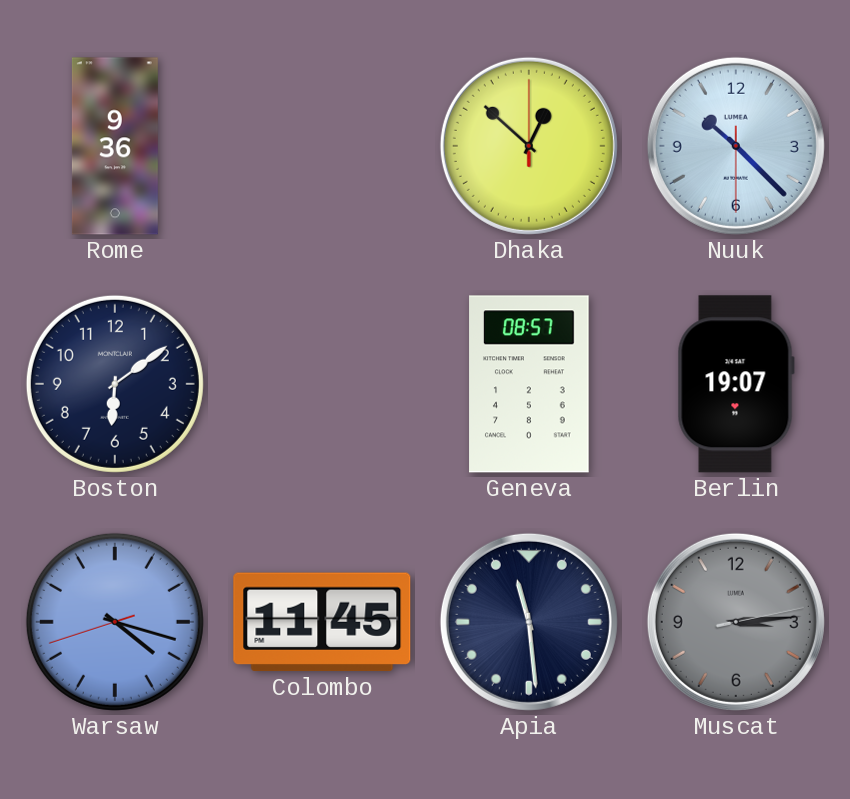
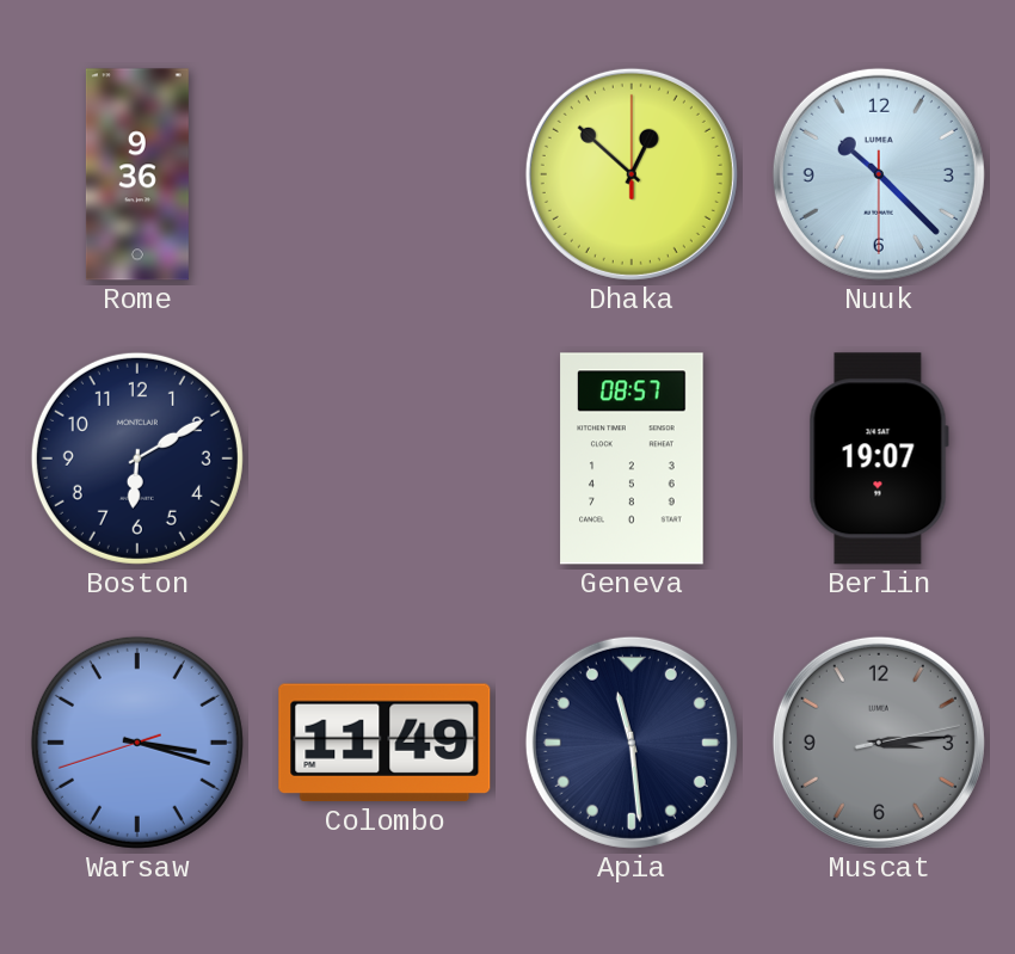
Boston: 6:09 -> 6:10 (137, 458)
Warsaw: 4:17 -> 3:17 (137, 743)
Colombo: 11:45 -> 11:49 (385, 743)
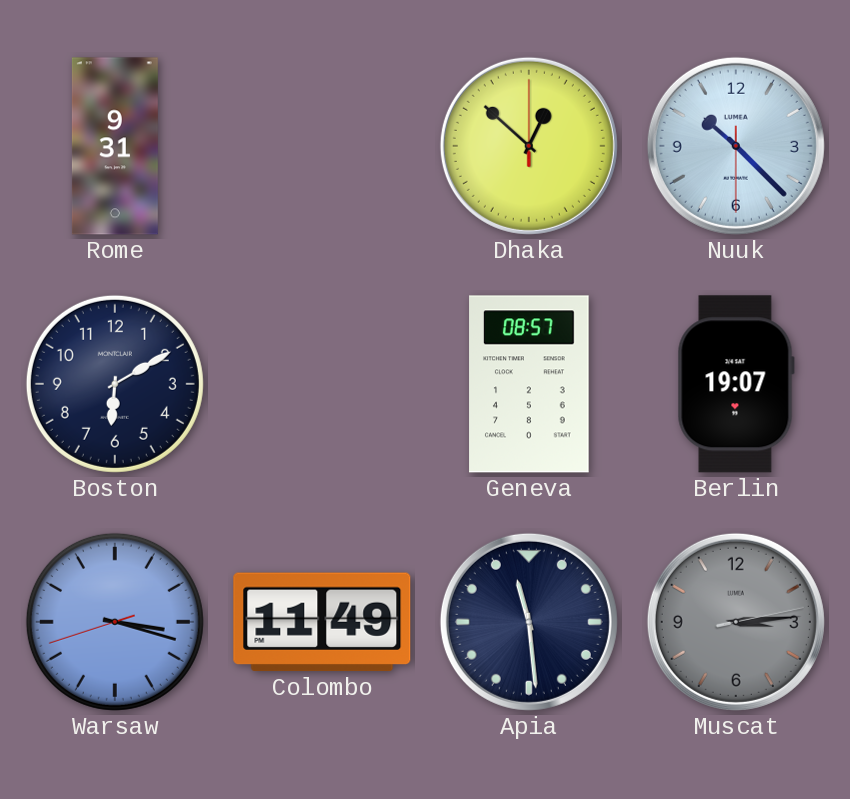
Rome: 9:36 -> 9:31 (115, 146)
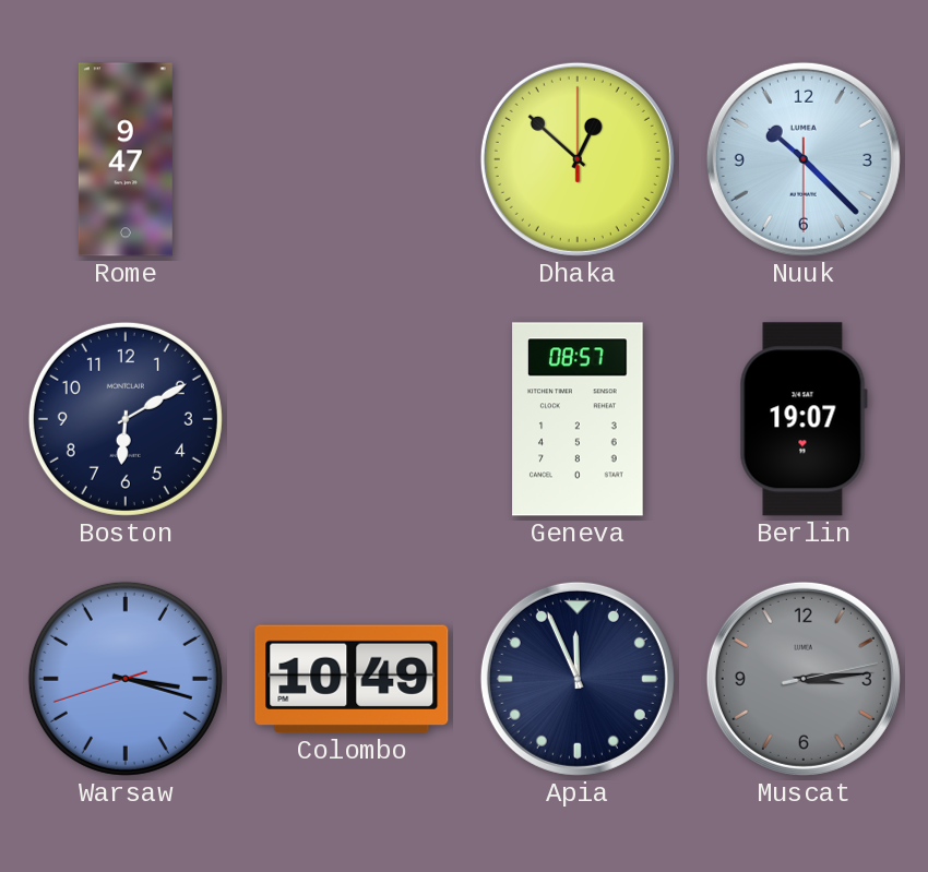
Rome: 9:31 -> 9:47 (126, 159)
Colombo: 11:49 -> 10:49 (352, 679)
Apia: 11:29 -> 11:56 (578, 679)
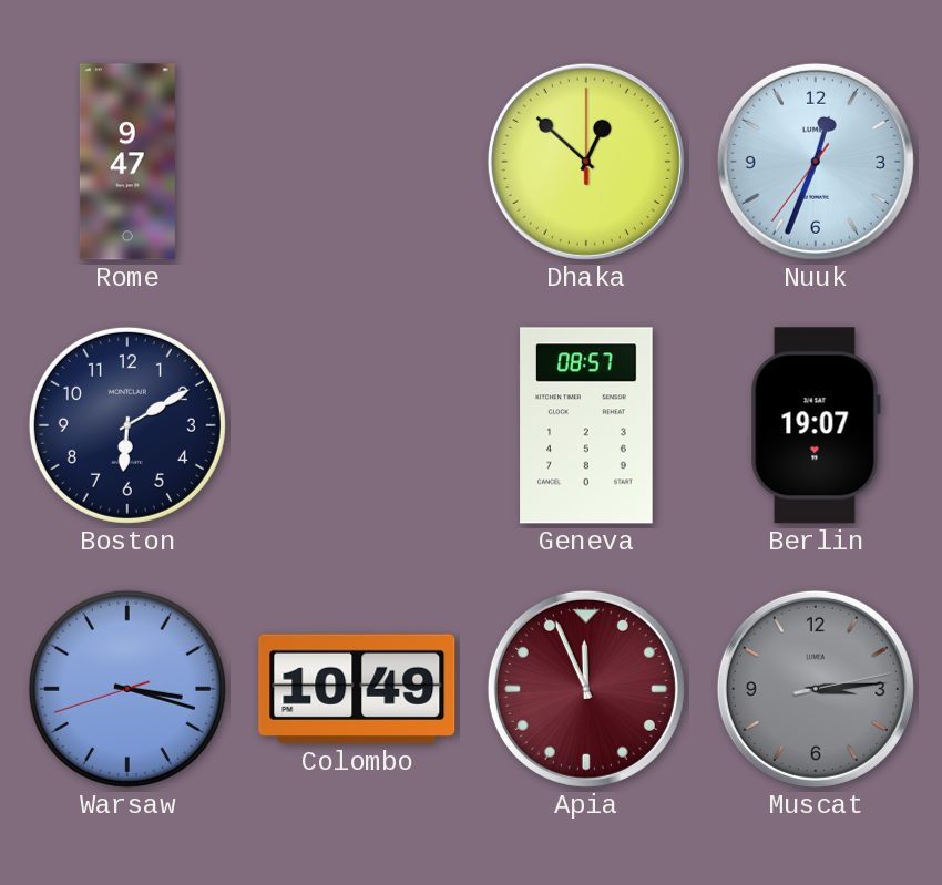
Nuuk: 10:22 -> 12:33 (816, 162)
Apia dial: navy -> burgundy (586, 689)
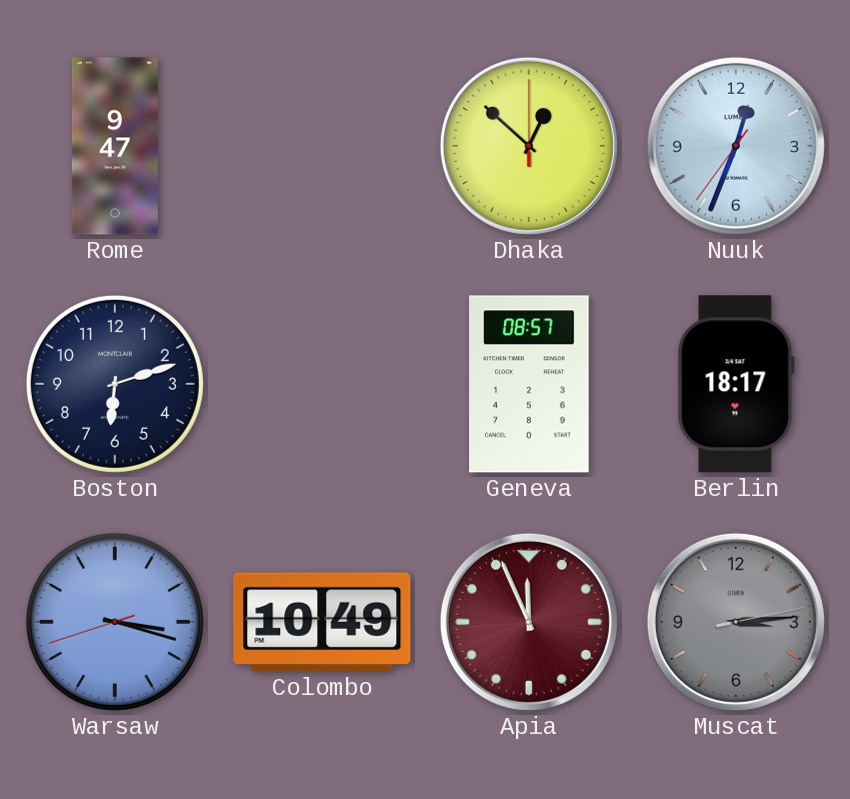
Boston: 6:10 -> 6:12 (115, 384)
Berlin: 19:07 -> 18:17 (736, 384)
